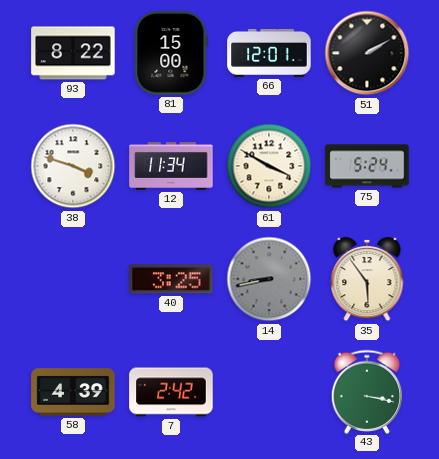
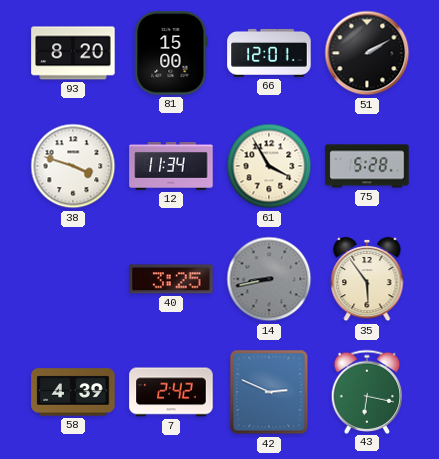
93: 8:22 -> 8:20 (73, 53)
61: 3:50 -> 3:55 (269, 166)
75: 5:24 -> 5:28 (367, 166)
42: none -> 2:49 (269, 392)
43: 3:17 -> 6:17 (367, 391)
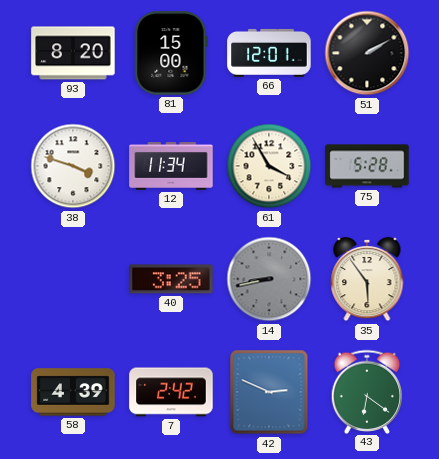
43: 6:17 -> 6:21 (367, 391)
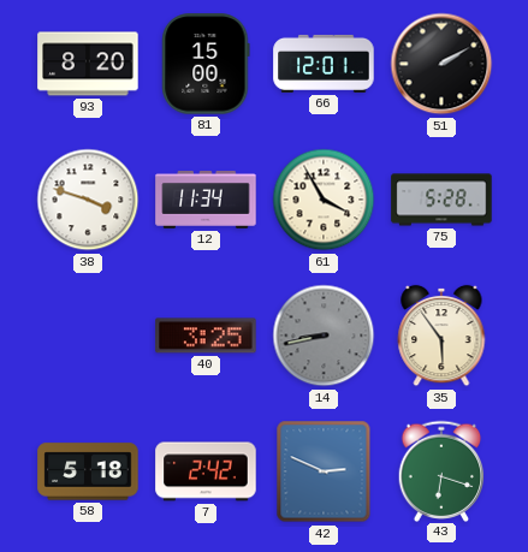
58: 4:39 -> 5:18 (88, 471)
43: 6:21 -> 6:18 (441, 470)
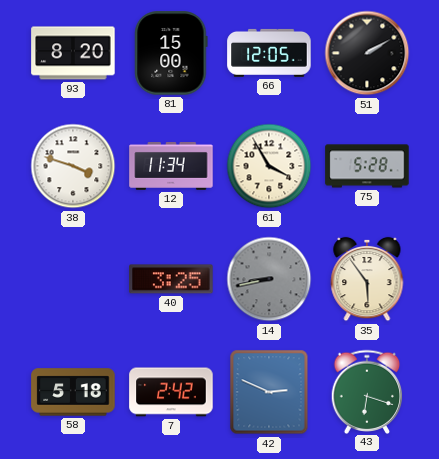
66: 12:01 -> 12:05 (269, 53)
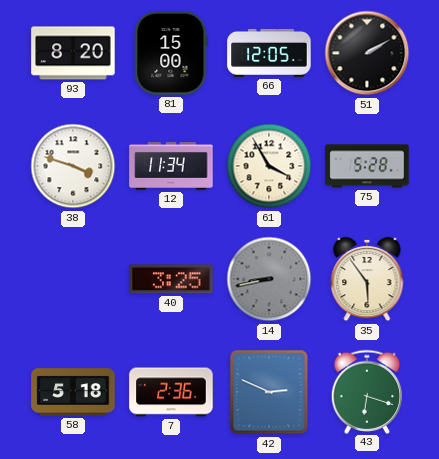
7: 2:42 -> 2:36 (171, 392)
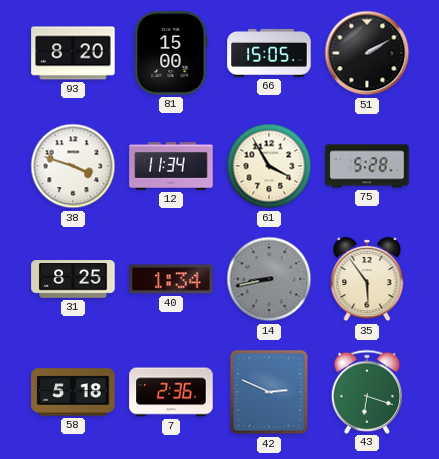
66: 12:05 -> 15:05 (269, 53)
31: none -> 8:25 (73, 279)
40: 3:25 -> 1:34 (171, 279)
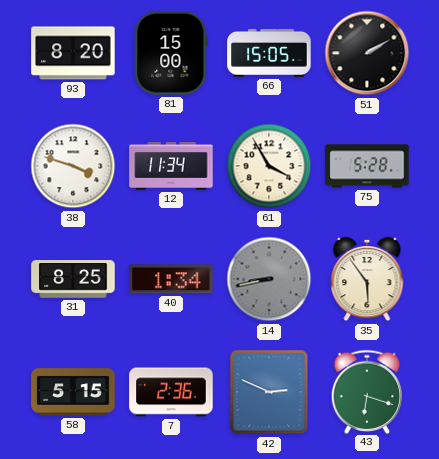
58: 5:18 -> 5:15 (73, 392)
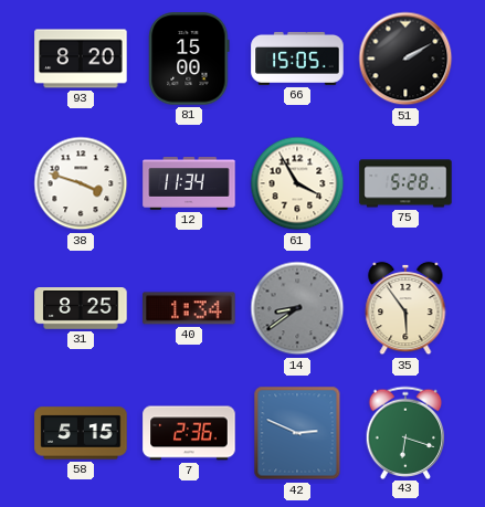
14: 8:43 -> 8:39 (297, 308)
